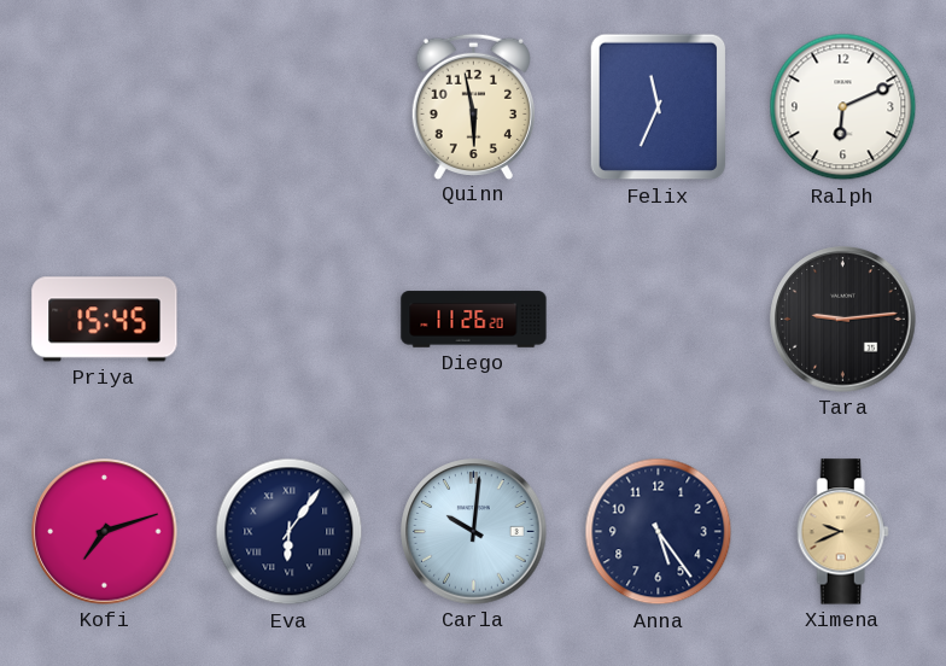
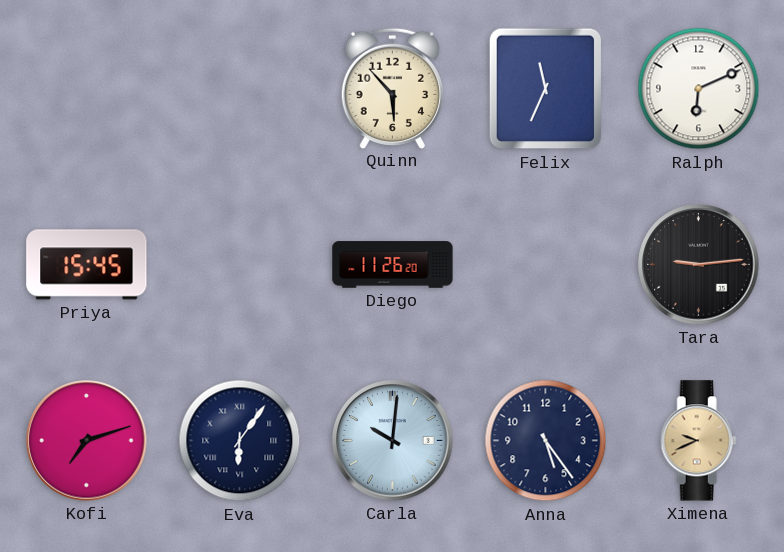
Quinn: 5:58 -> 5:53 (392, 88)
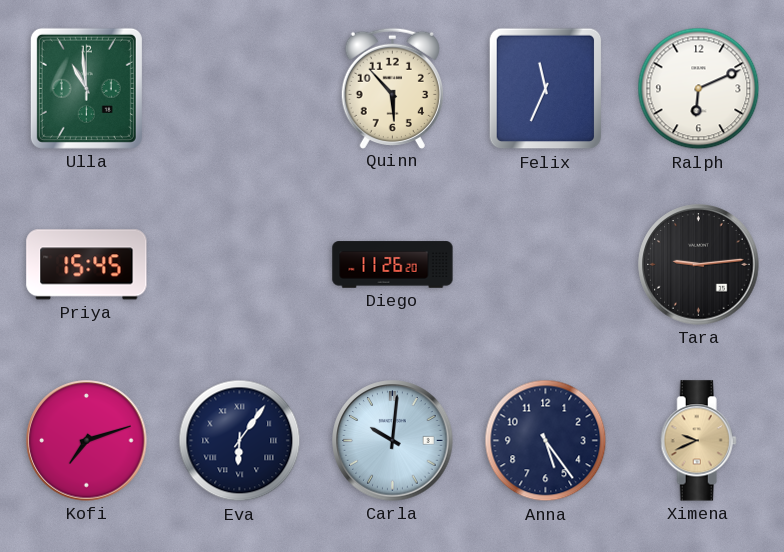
Ulla: none -> 10:59 (86, 88)
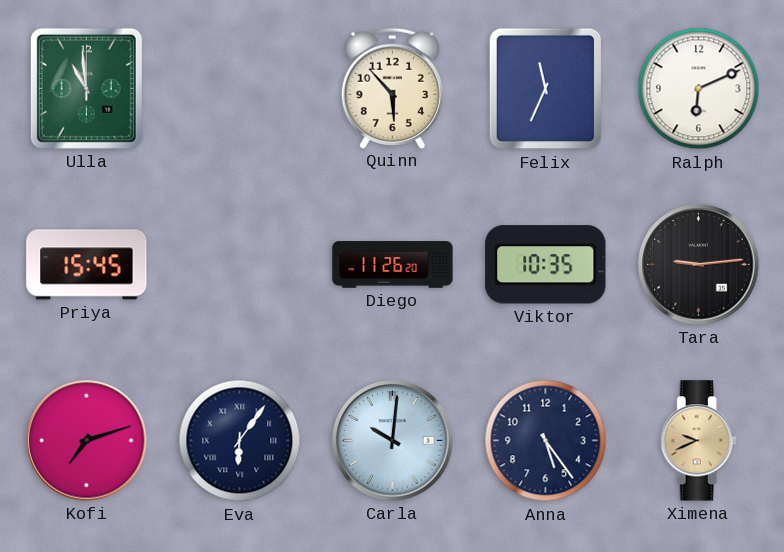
Viktor: none -> 10:35 (546, 265)
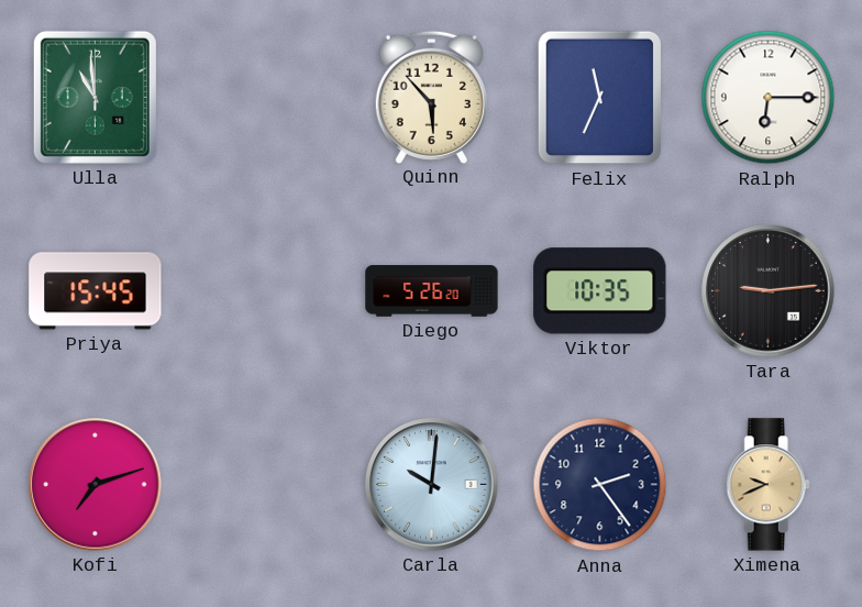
Ralph: 6:11 -> 6:15 (769, 98)
Diego: 11:26 -> 5:26 (432, 291)
Eva: 6:06 -> none (240, 441)
Anna: 5:24 -> 2:24 (600, 485)
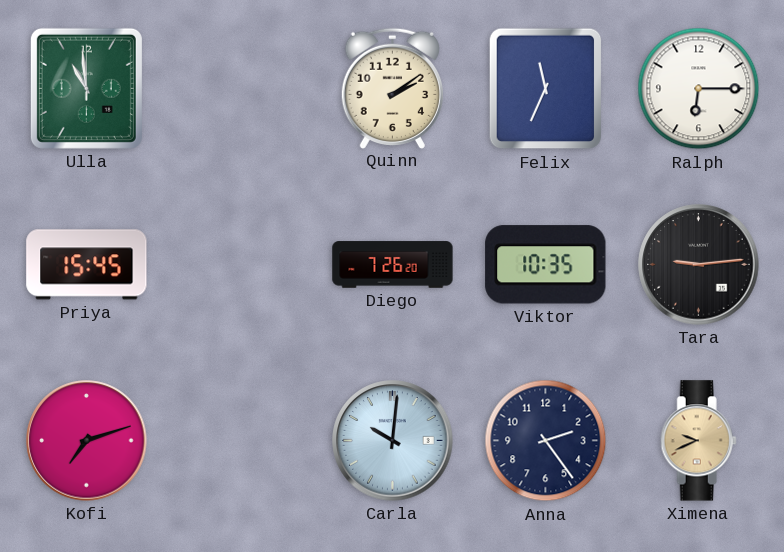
Quinn: 5:53 -> 2:09 (392, 88)
Diego: 5:26 -> 7:26 (393, 265)
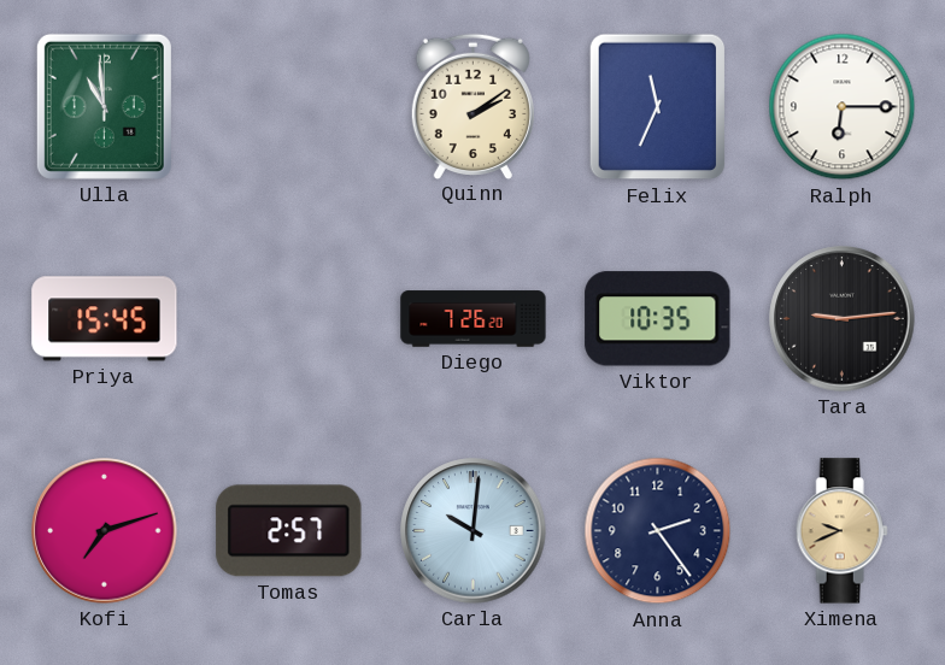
Tomas: none -> 2:57 (289, 531)
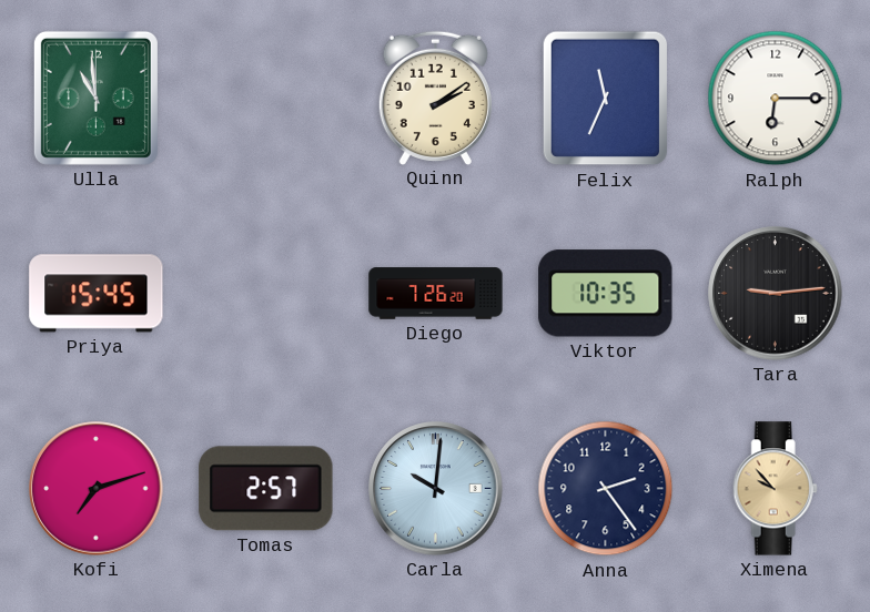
Ximena: 9:41 -> 9:53 (775, 489)
